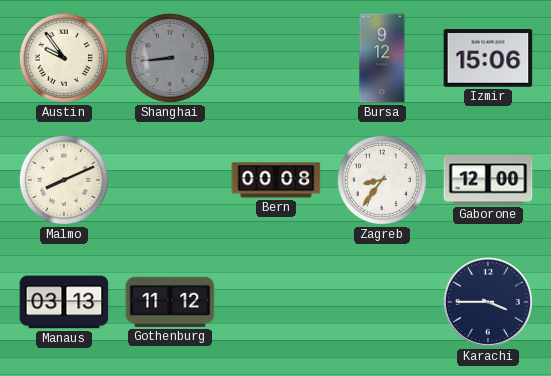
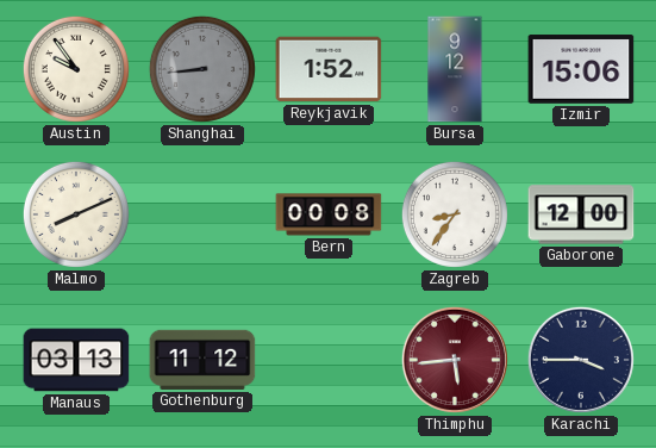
Reykjavik: none -> 1:52 (329, 69)
Thimphu: none -> 5:44 (455, 360)
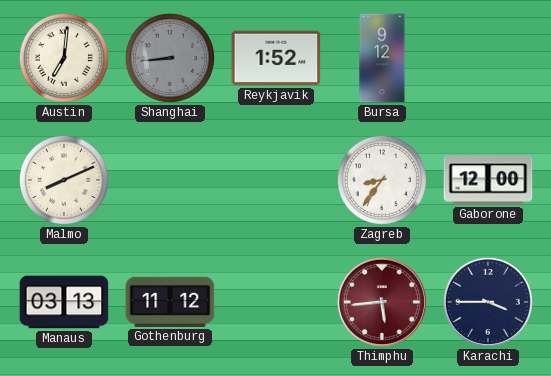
Austin: 9:54 -> 7:01 (64, 58)
Izmir: 15:06 -> none (581, 69)
Bern: 00:08 -> none (329, 214)
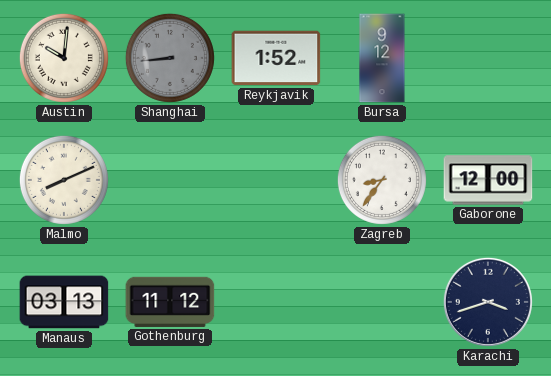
Austin: 7:01 -> 10:01 (64, 58)
Thimphu: 5:44 -> none (382, 302)
Karachi: 3:45 -> 3:42 (488, 302)
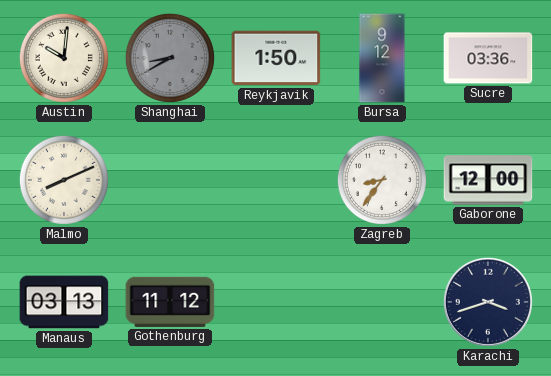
Shanghai: 8:44 -> 8:40 (170, 58)
Reykjavik: 1:52 -> 1:50 (276, 58)
Sucre: none -> 03:36 (488, 58)
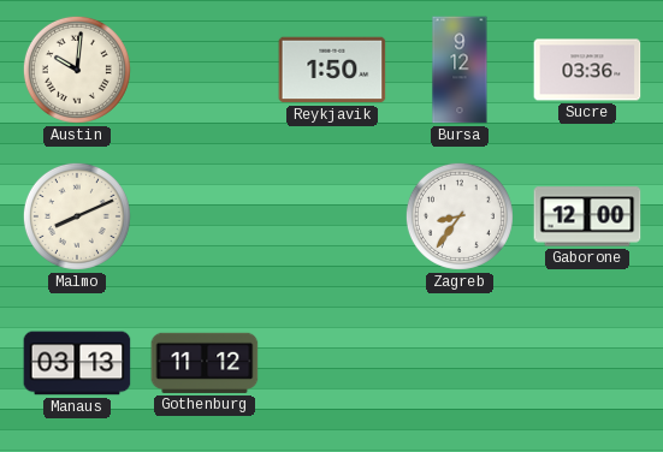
Shanghai: 8:40 -> none (170, 58)
Karachi: 3:42 -> none (488, 302)
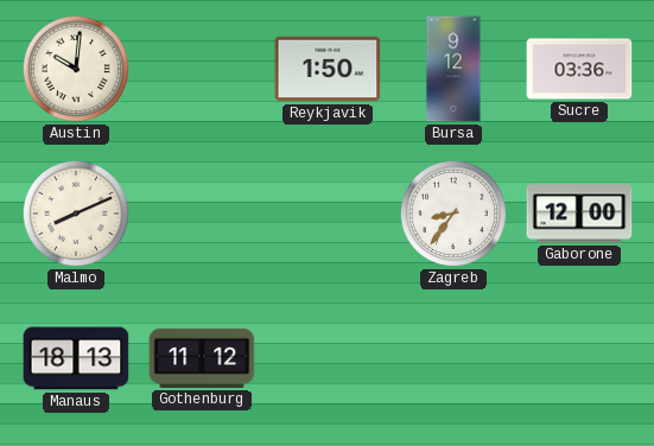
Manaus: 03:13 -> 18:13 (76, 358)
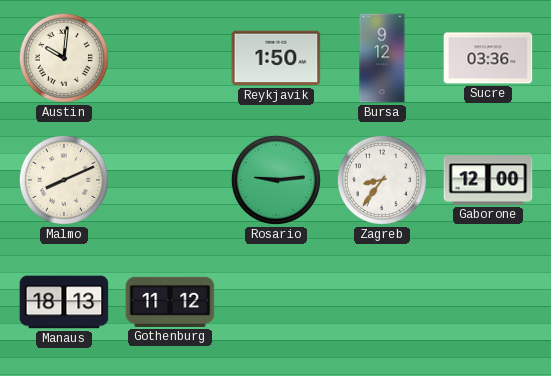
Rosario: none -> 9:14 (276, 180)
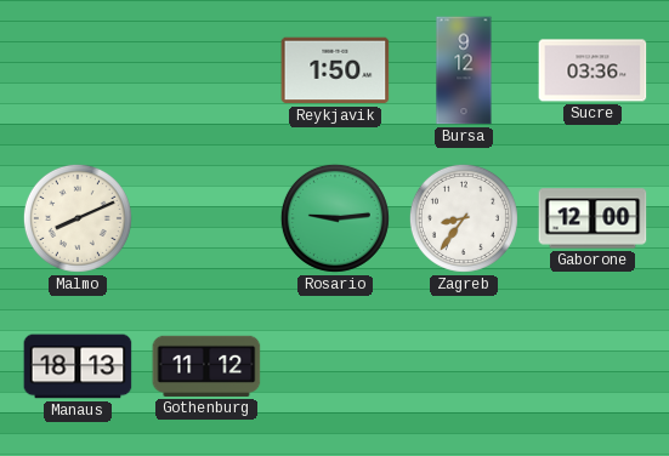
Austin: 10:01 -> none (64, 58)
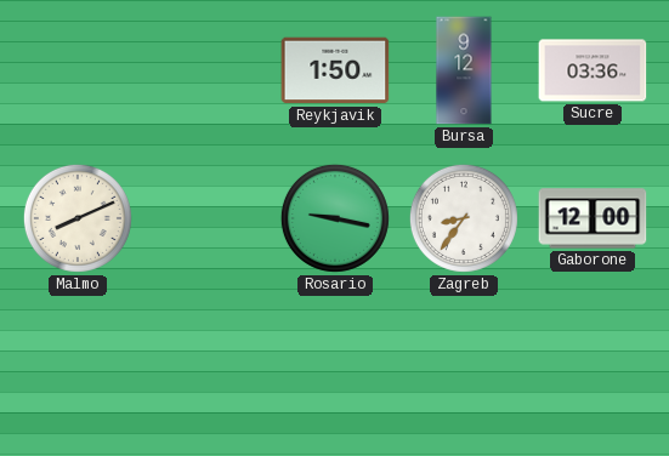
Rosario: 9:14 -> 9:17 (335, 218)
Manaus: 18:13 -> none (78, 366)
Gothenburg: 11:12 -> none (206, 366)
